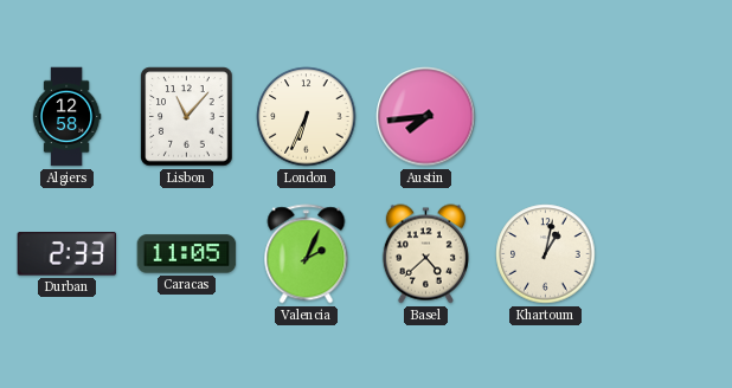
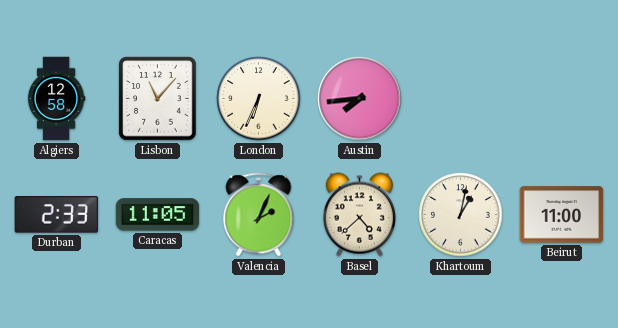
Beirut: none -> 11:00 (562, 215)
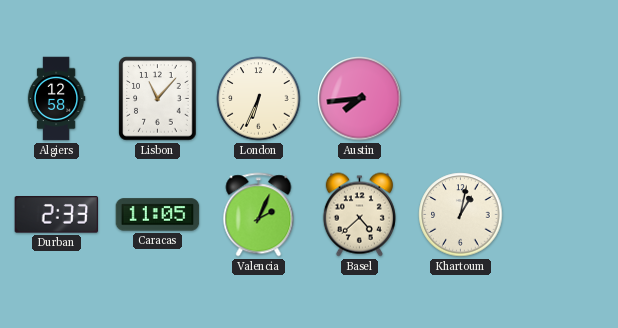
Beirut: 11:00 -> none (562, 215)
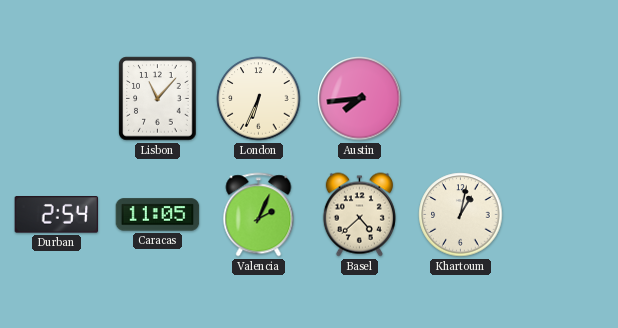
Algiers: 12:58 -> none (56, 99)
Durban: 2:33 -> 2:54 (57, 215)
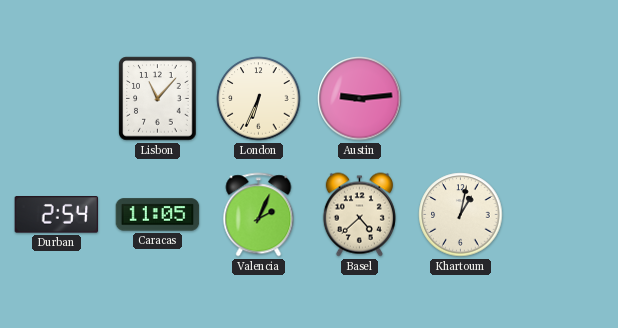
Austin: 7:44 -> 9:14 (360, 99)
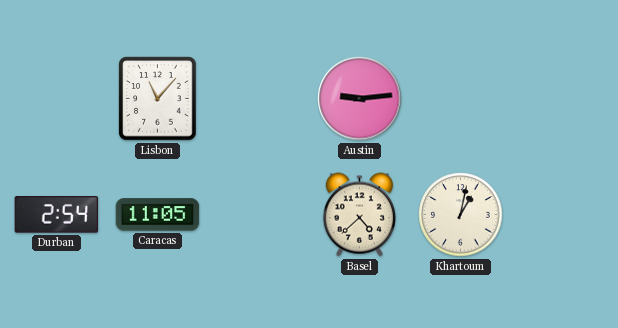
London: 6:34 -> none (259, 99)
Valencia: 2:04 -> none (259, 215)
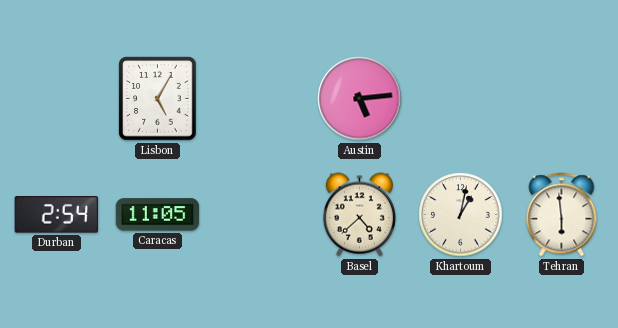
Lisbon: 11:07 -> 5:05 (158, 99)
Austin: 9:14 -> 5:14 (360, 99)
Tehran: none -> 5:59 (562, 215)
